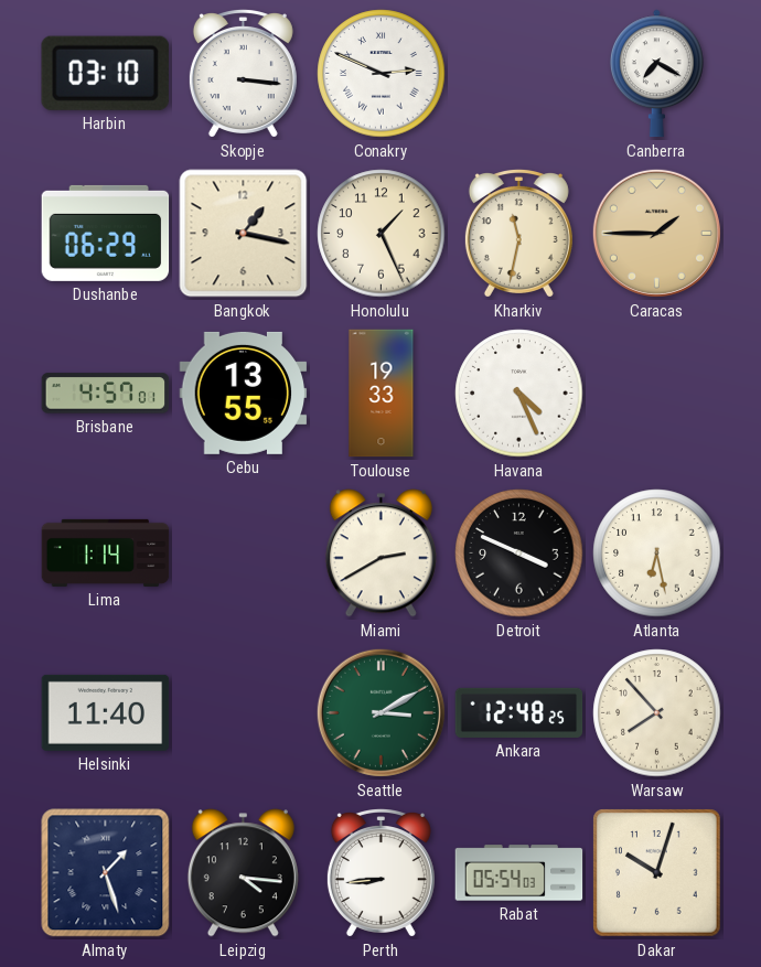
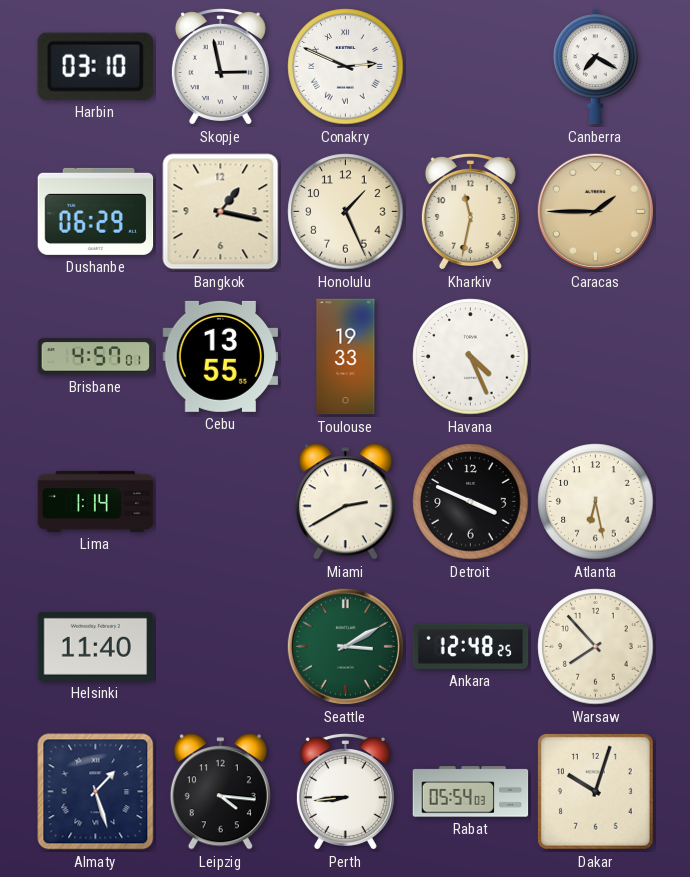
Skopje: 3:16 -> 2:58 (220, 67)
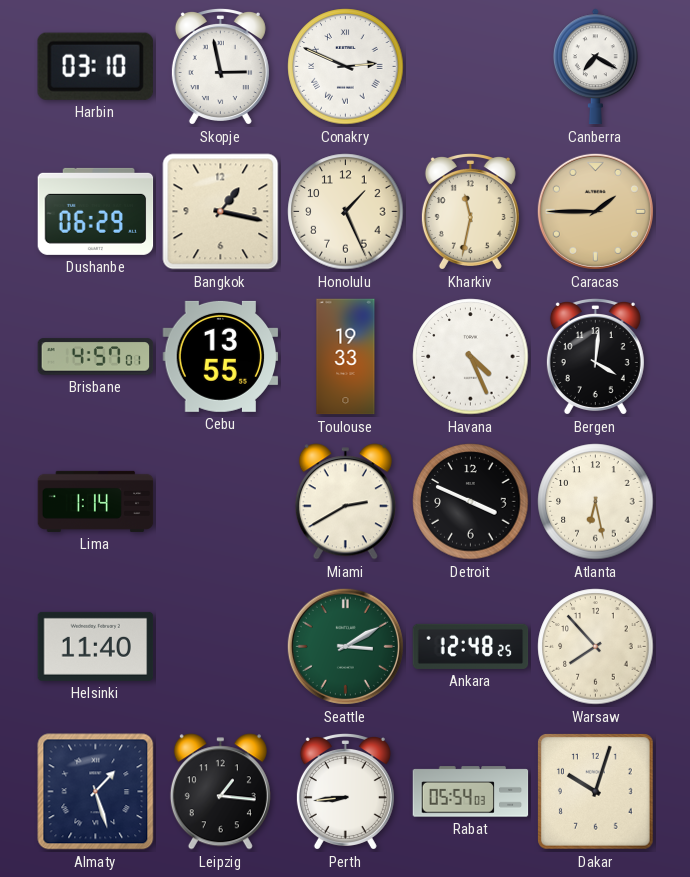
Bergen: none -> 4:01 (595, 357)
Leipzig: 4:16 -> 1:16 (220, 792)
